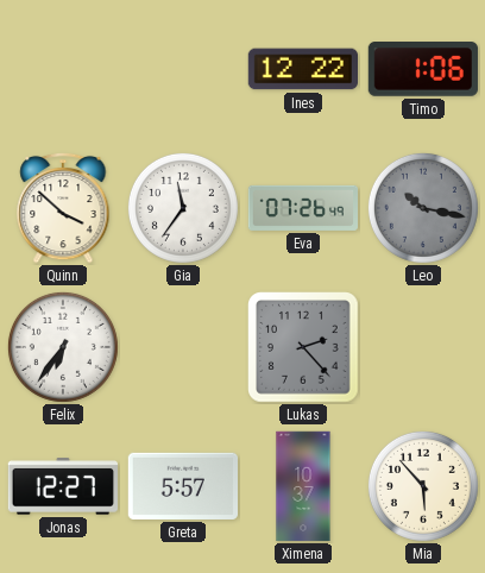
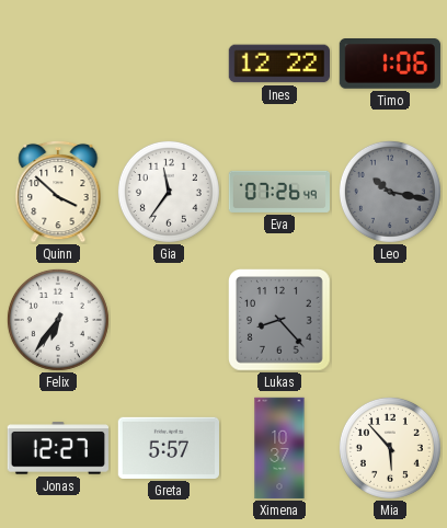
Lukas: 2:23 -> 8:23 (280, 321)
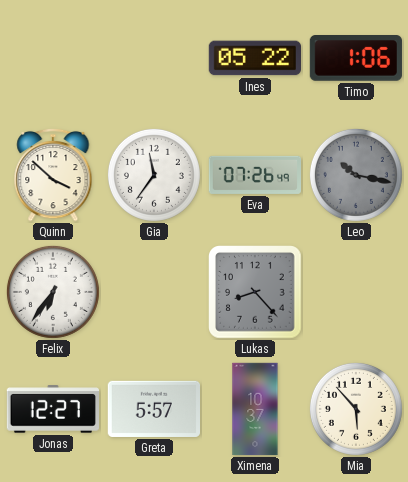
Ines: 12:22 -> 05:22 (254, 58)
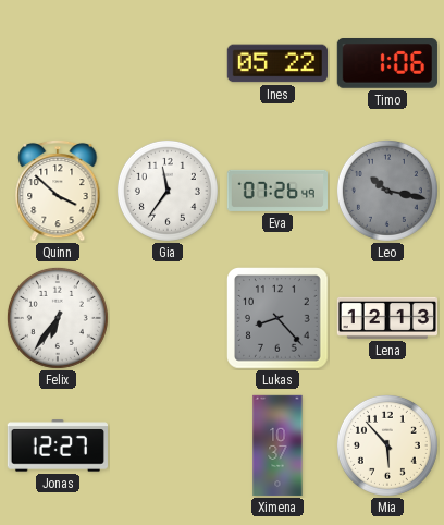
Lena: none -> 12:13 (386, 318)
Greta: 5:57 -> none (153, 409)
